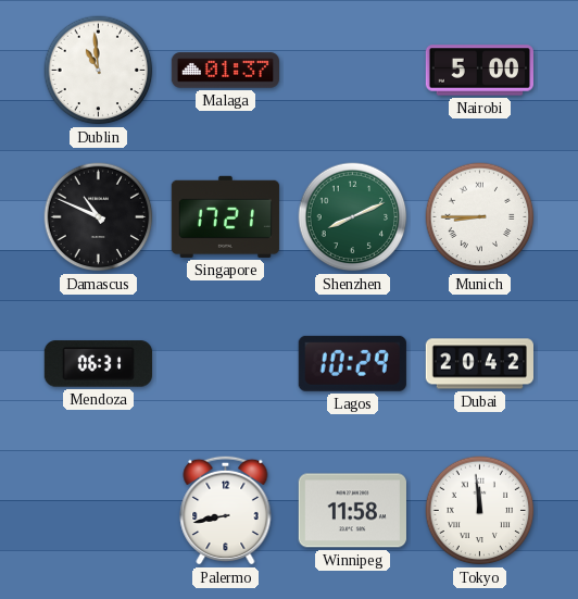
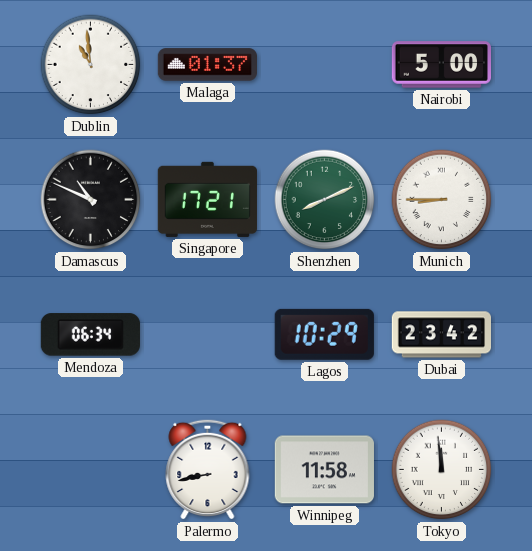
Mendoza: 06:31 -> 06:34 (90, 335)
Dubai: 20:42 -> 23:42 (441, 335)
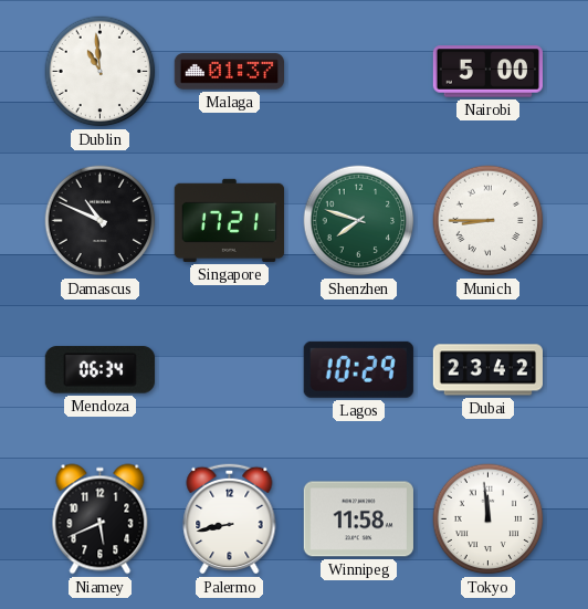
Shenzhen: 8:11 -> 7:48 (359, 221)
Niamey: none -> 5:41 (101, 519)
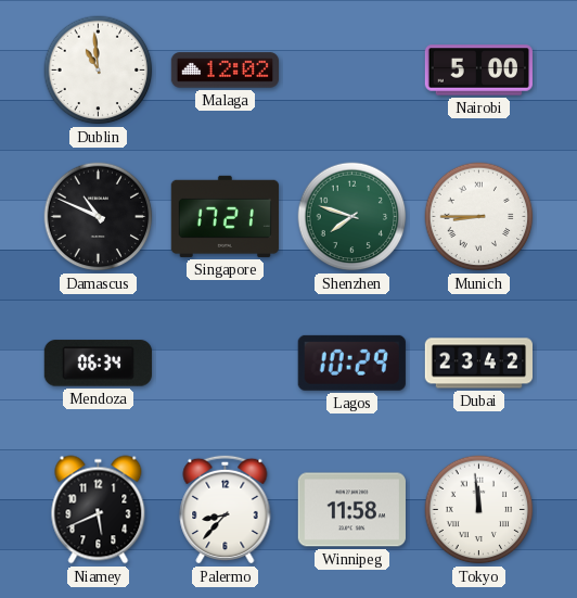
Malaga: 01:37 -> 12:02 (225, 71)
Palermo: 8:43 -> 8:37 (226, 509)
